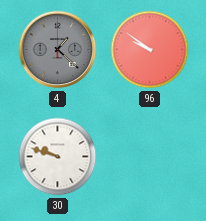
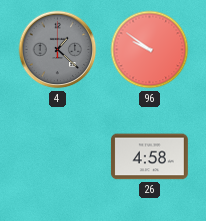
30: 9:48 -> none (58, 157)
26: none -> 4:58 (149, 157)
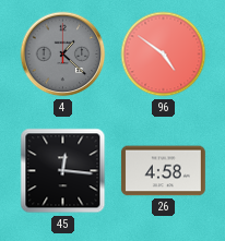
96: 9:51 -> 4:51 (164, 55)
45: none -> 12:16 (63, 171)
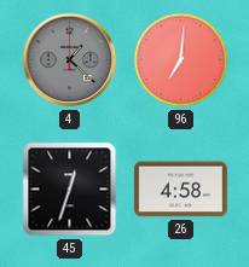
96: 4:51 -> 7:01 (181, 60)
45: 12:16 -> 12:33 (70, 190)
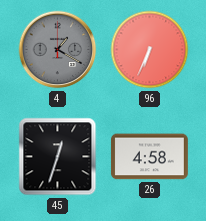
4: 1:22 -> 1:20 (58, 50)
96: 7:01 -> 6:34 (150, 50)
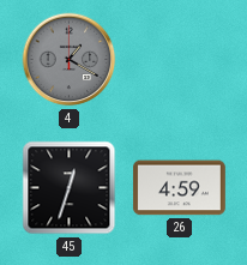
96: 6:34 -> none (150, 50)
26: 4:58 -> 4:59 (179, 188)
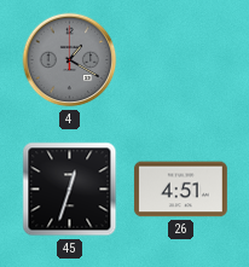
26: 4:59 -> 4:51 (180, 190)
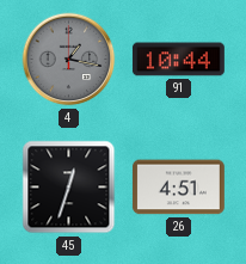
4: 1:20 -> 1:17 (69, 60)
91: none -> 10:44 (178, 60)
